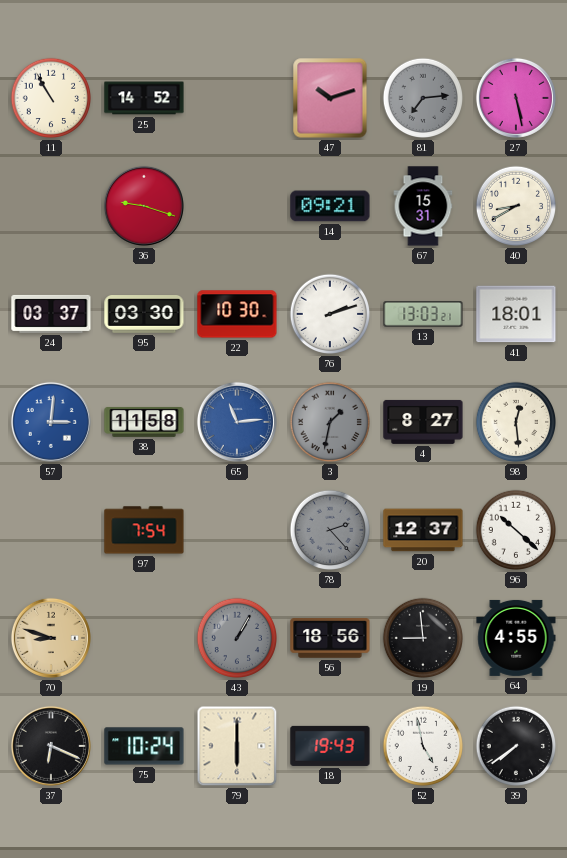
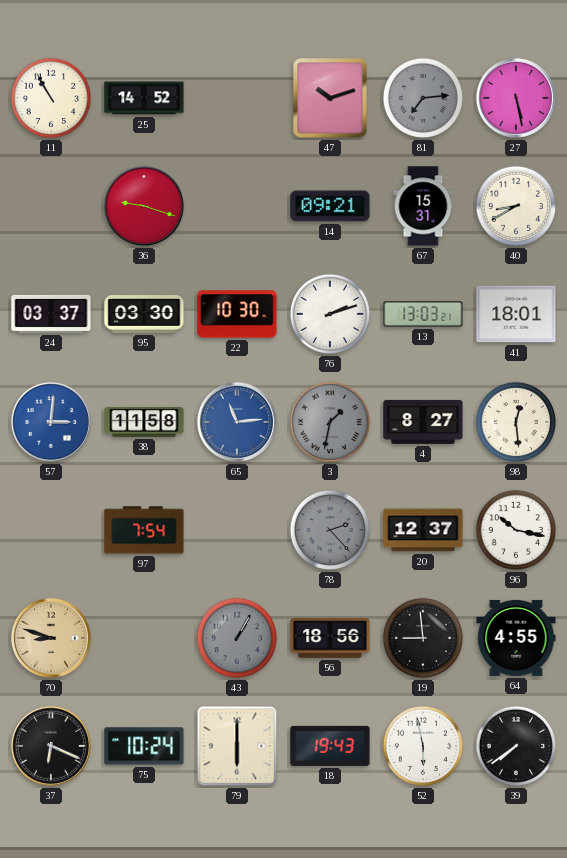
96: 10:22 -> 10:17 (516, 530)
52: 4:58 -> 5:58 (423, 746)
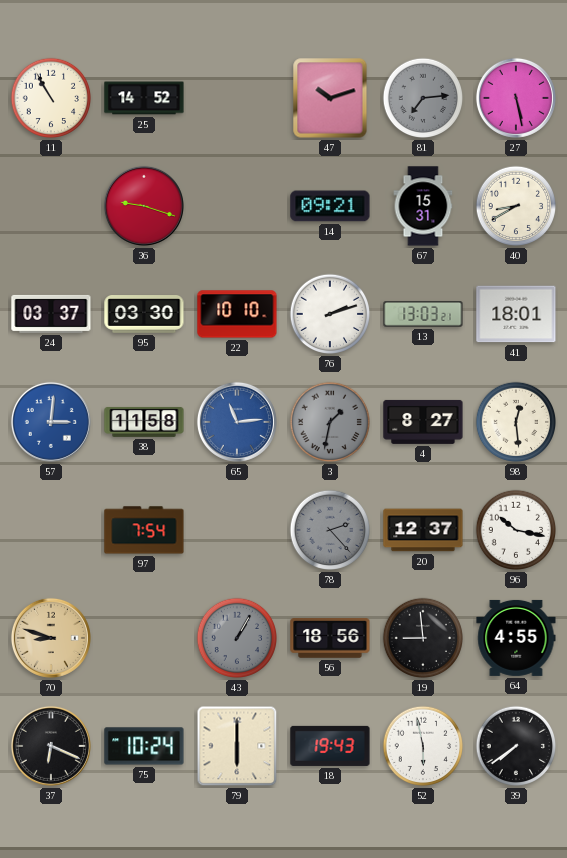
22: 10:30 -> 10:10 (237, 314)
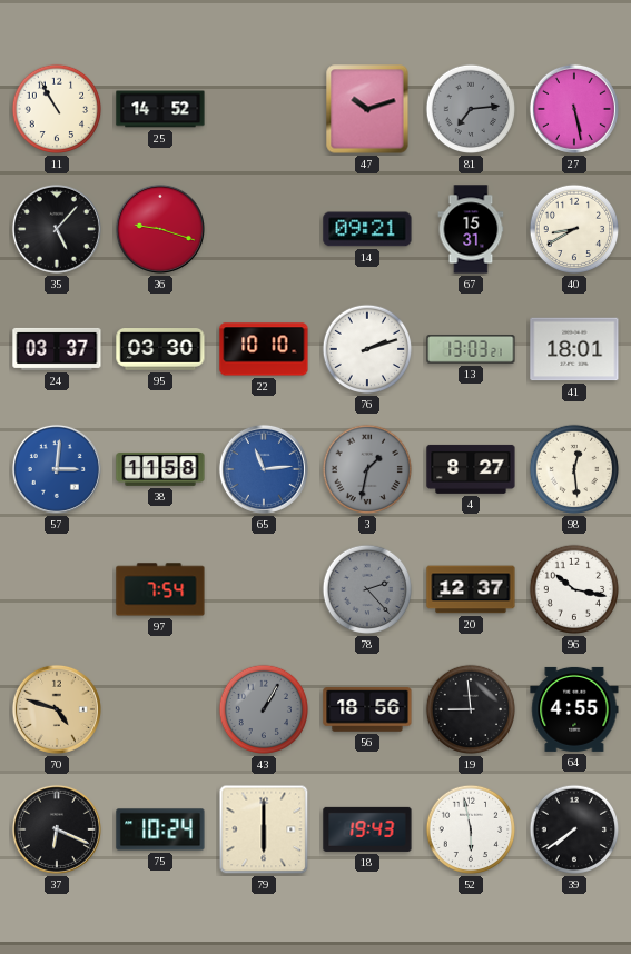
35: none -> 5:07 (57, 229)
70: 8:48 -> 4:48 (57, 709)
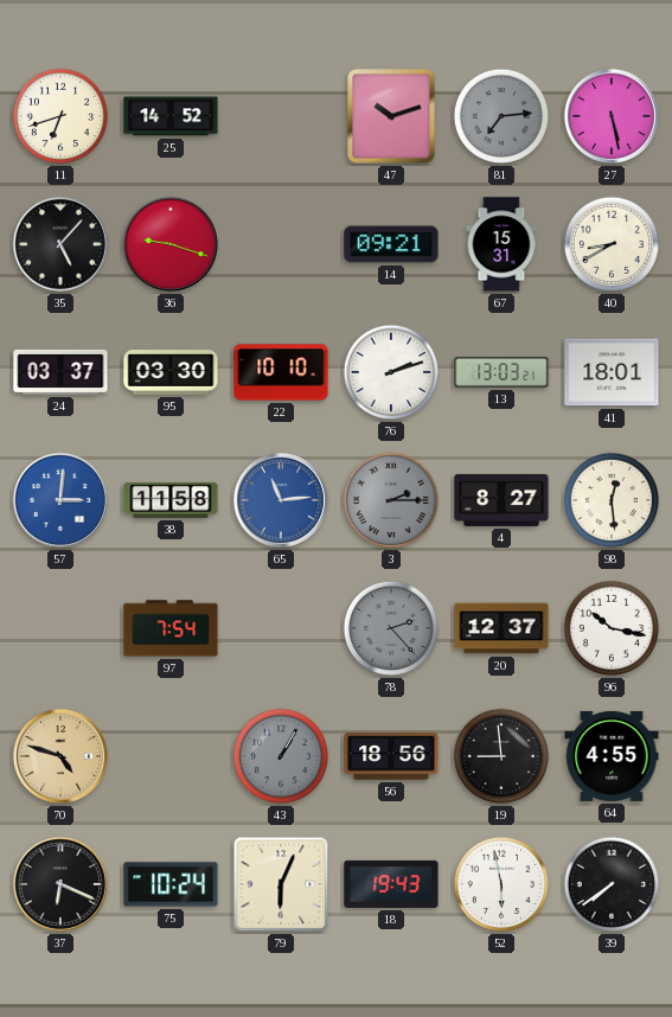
11: 10:55 -> 6:42 (60, 116)
3: 1:32 -> 2:15 (391, 500)
79: 6:00 -> 6:04 (281, 884)
